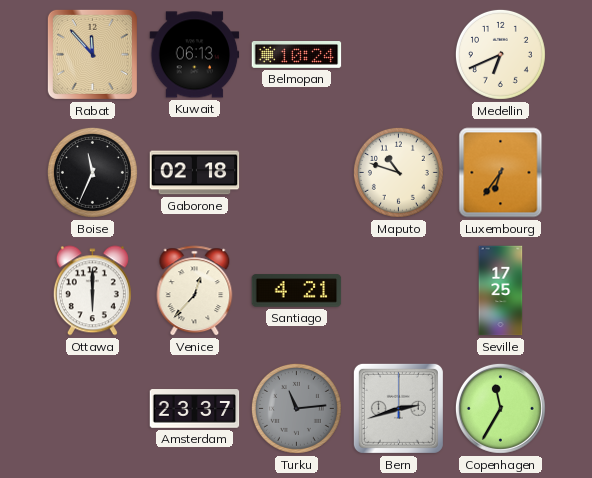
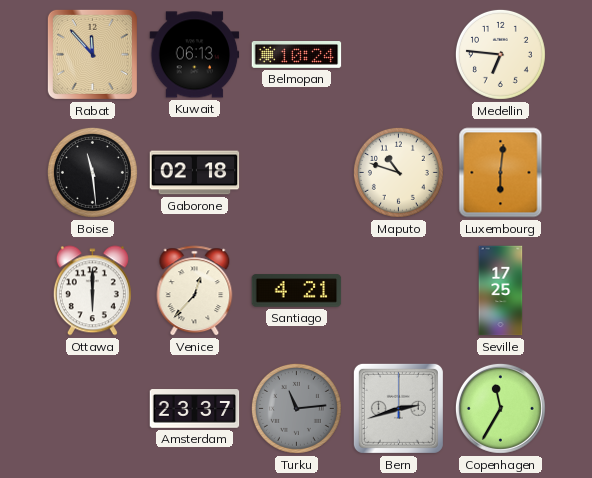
Medellin: 6:41 -> 6:46 (500, 54)
Boise: 11:34 -> 11:29 (92, 172)
Luxembourg: 6:36 -> 6:01 (501, 173)
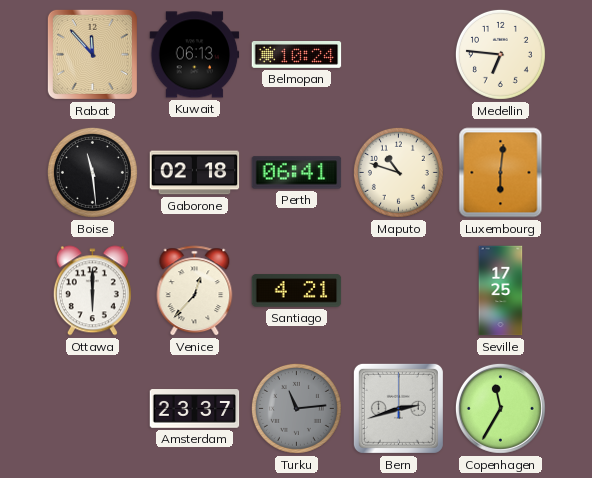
Perth: none -> 06:41 (297, 173)
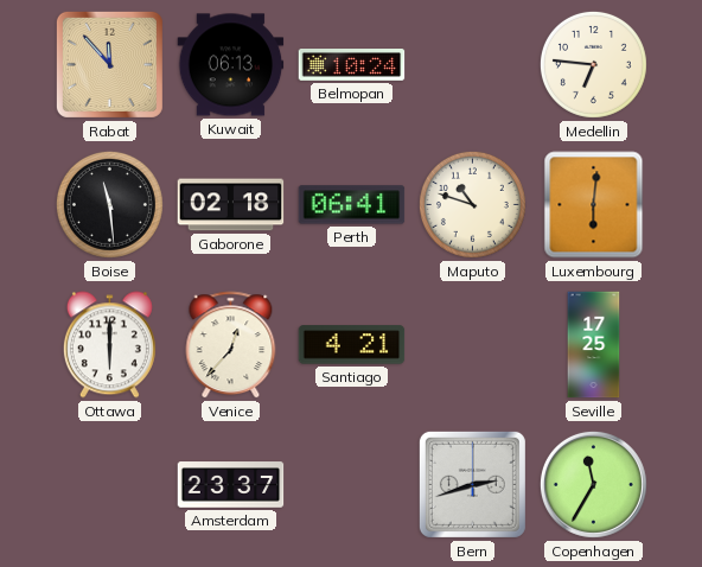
Turku: 11:14 -> none (296, 408)
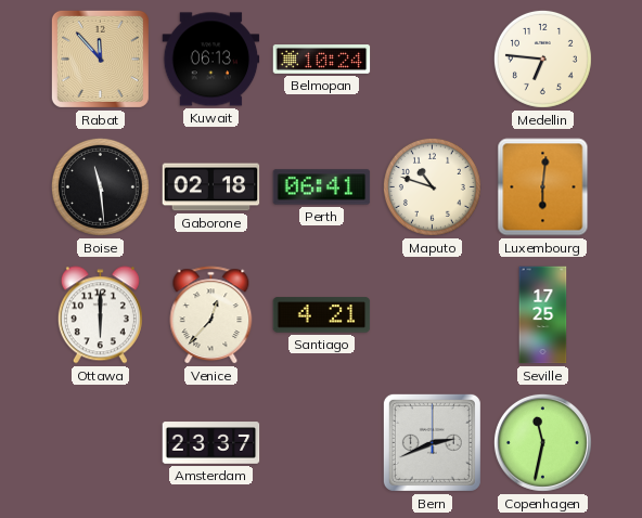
Bern: 2:42 -> 2:41 (432, 442)
Copenhagen: 11:35 -> 11:32 (542, 442)
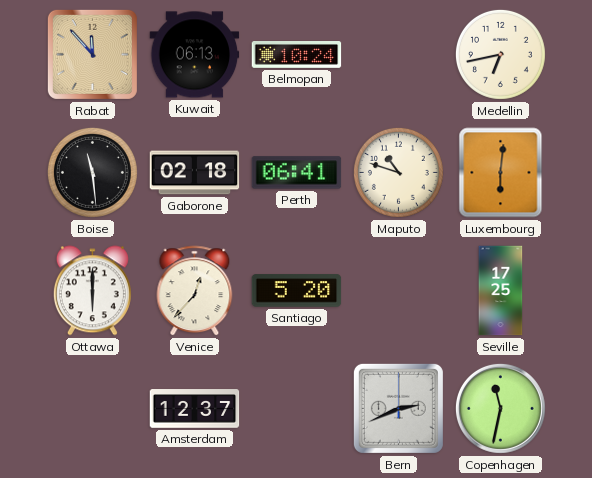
Medellin: 6:46 -> 6:43 (500, 54)
Santiago: 4:21 -> 5:20 (297, 291)
Amsterdam: 23:37 -> 12:37 (195, 409)
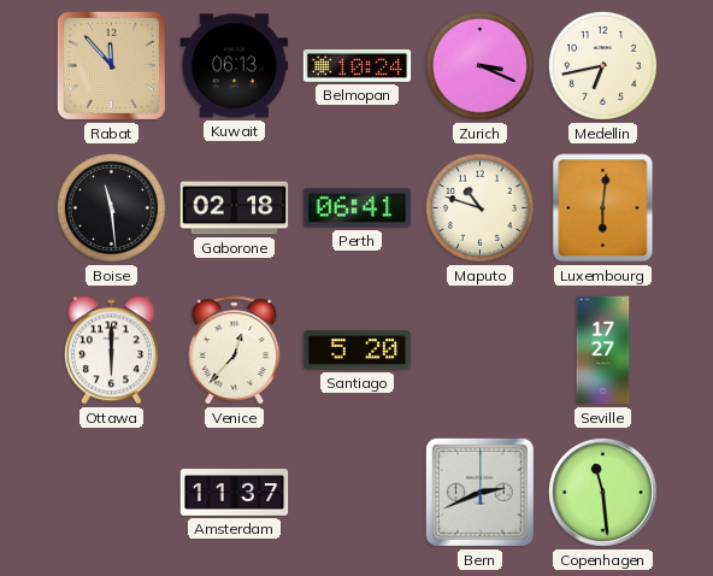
Zurich: none -> 3:19 (479, 65)
Seville: 17:25 -> 17:27 (603, 351)
Amsterdam: 12:37 -> 11:37 (235, 493)
Copenhagen: 11:32 -> 11:29 (602, 492)
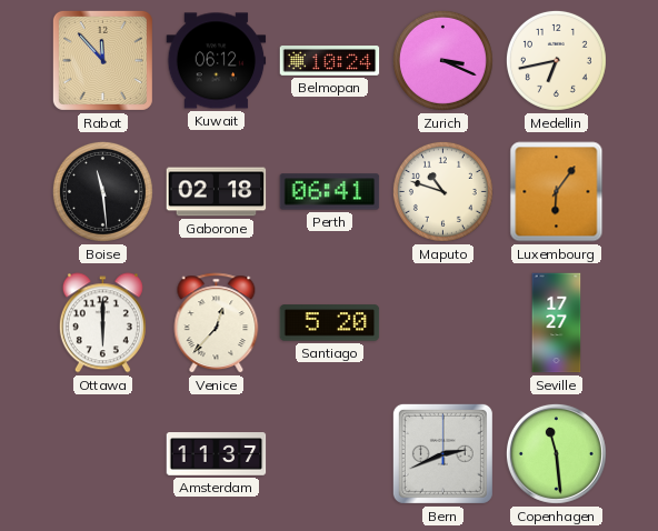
Kuwait: 06:13 -> 06:12 (217, 61)
Luxembourg: 6:01 -> 6:06 (557, 192)
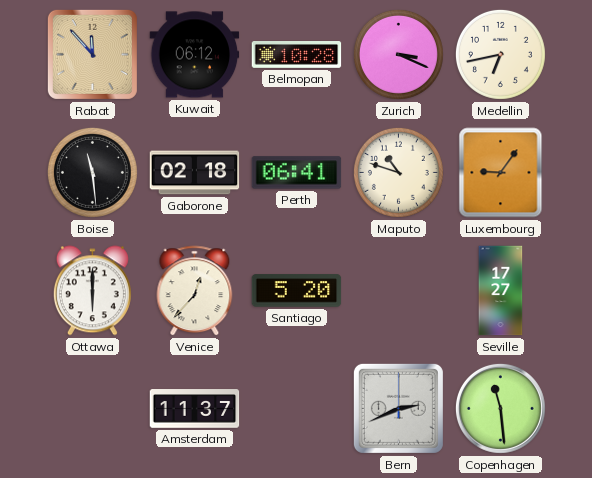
Belmopan: 10:24 -> 10:28 (297, 55)
Luxembourg: 6:06 -> 9:06 (501, 173)
